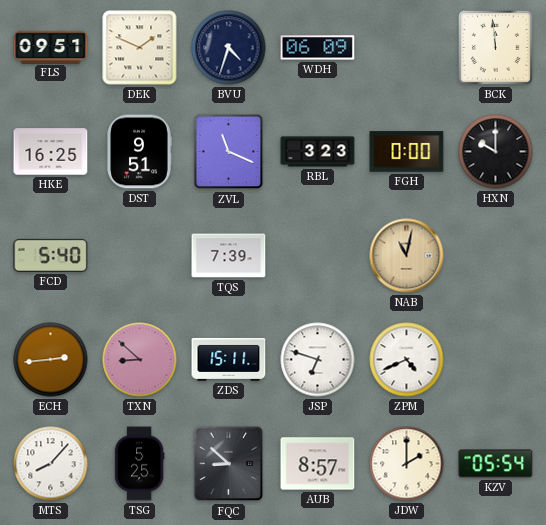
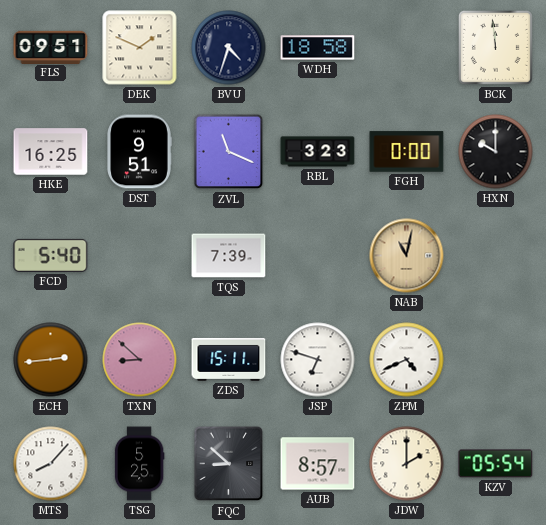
WDH: 06:09 -> 18:58 (318, 48)
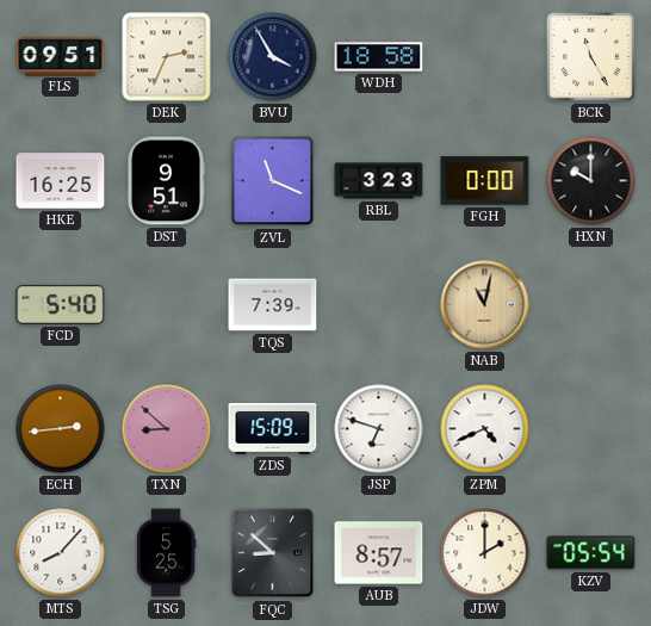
DEK: 1:49 -> 2:34 (167, 57)
BVU: 4:33 -> 3:55 (273, 57)
BCK: 11:59 -> 11:25 (590, 56)
ZDS: 15:11 -> 15:09 (273, 428)
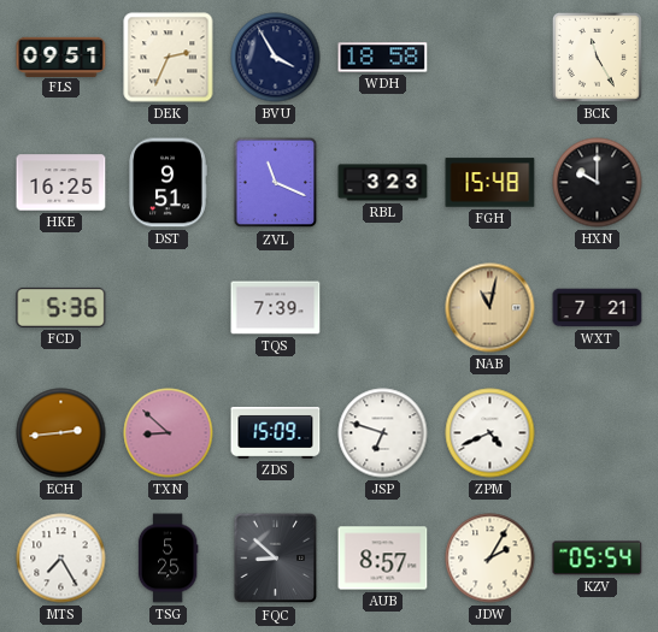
FGH: 0:00 -> 15:48 (490, 183)
FCD: 5:40 -> 5:36 (61, 307)
WXT: none -> 7:21 (598, 308)
MTS: 8:07 -> 7:25 (61, 559)
JDW: 2:00 -> 2:05 (490, 559)
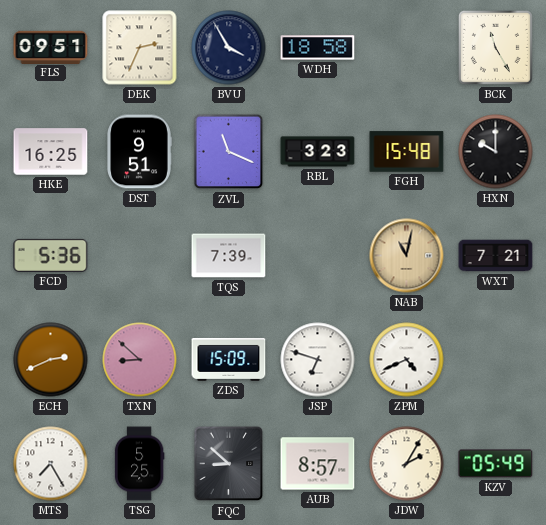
ECH: 2:44 -> 2:41 (51, 360)
KZV: 05:54 -> 05:49 (496, 464)
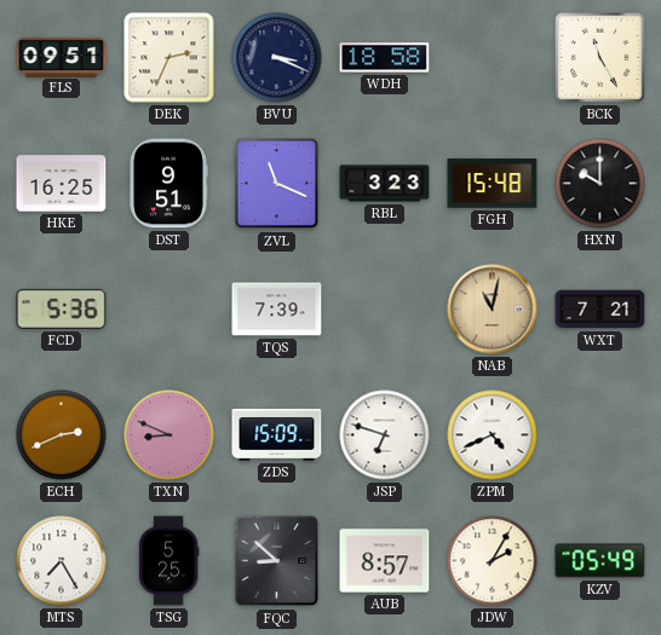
BVU: 3:55 -> 3:19 (277, 58)
TXN: 8:52 -> 8:49 (169, 435)
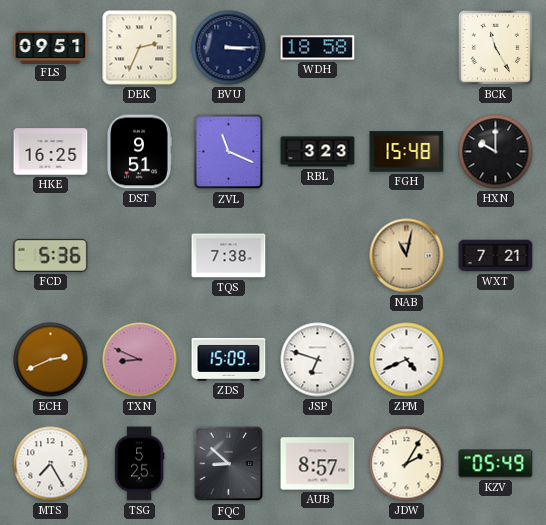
BVU: 3:19 -> 3:15 (229, 48)
TQS: 7:39 -> 7:38 (229, 256)
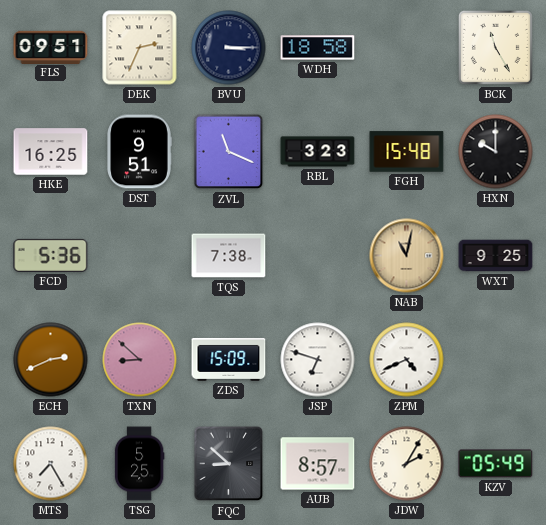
WXT: 7:21 -> 9:25 (496, 256)
TXN: 8:49 -> 8:52 (140, 360)
